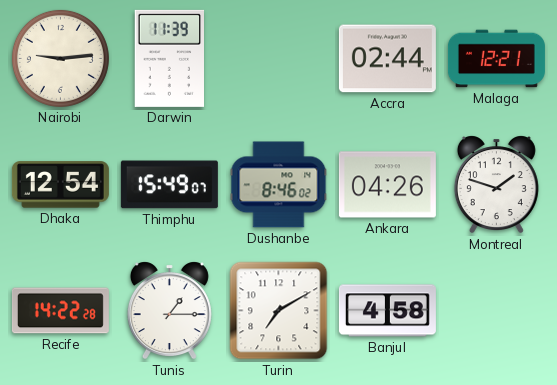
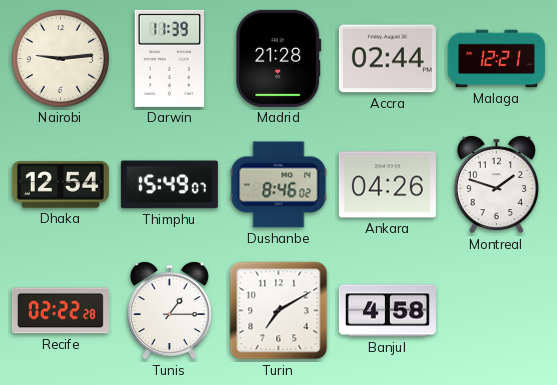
Madrid: none -> 21:28 (279, 58)
Recife: 14:22 -> 02:22 (60, 311)
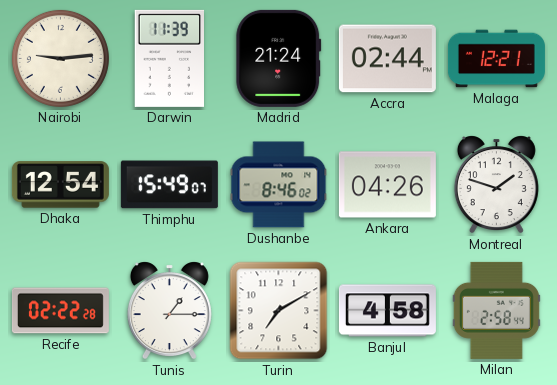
Madrid: 21:28 -> 21:24 (279, 58)
Milan: none -> 2:58 (496, 310)
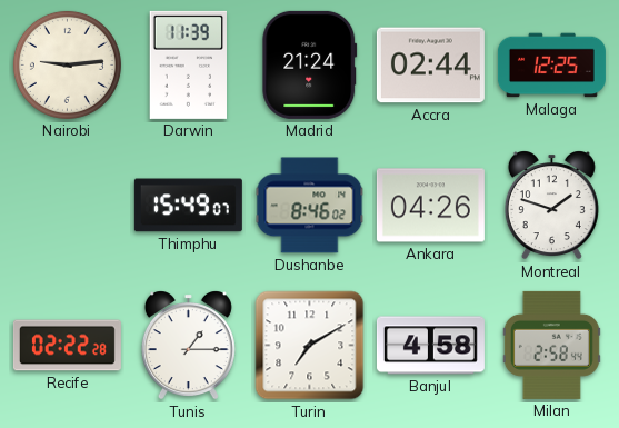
Malaga: 12:21 -> 12:25 (551, 66)
Dhaka: 12:54 -> none (60, 185)
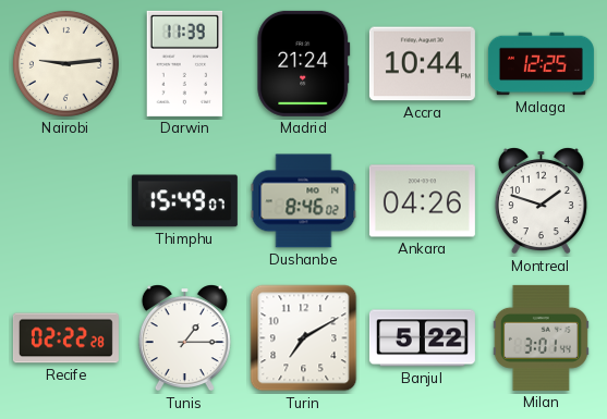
Accra: 02:44 -> 10:44 (422, 64)
Banjul: 4:58 -> 5:22 (422, 338)
Milan: 2:58 -> 3:01 (541, 337)
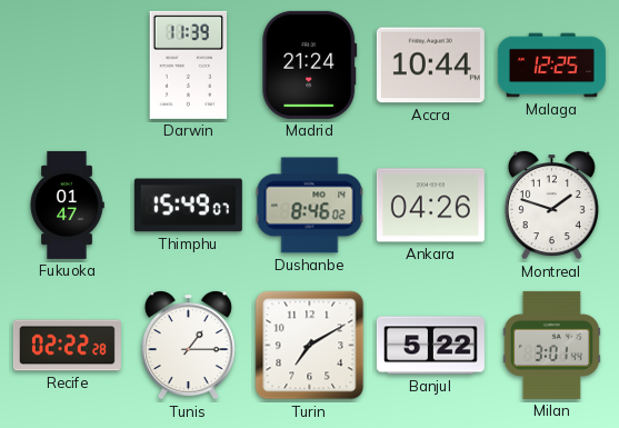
Nairobi: 9:14 -> none (65, 63)
Fukuoka: none -> 01:47 (67, 205)
